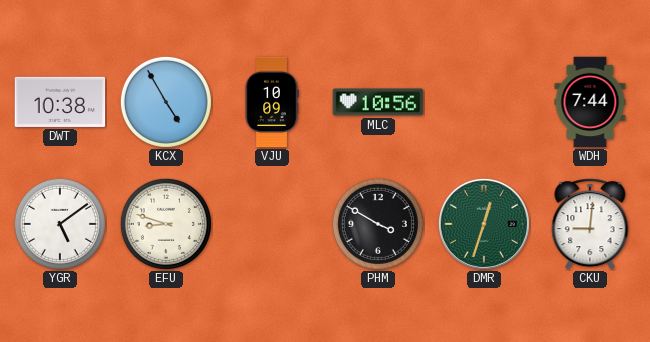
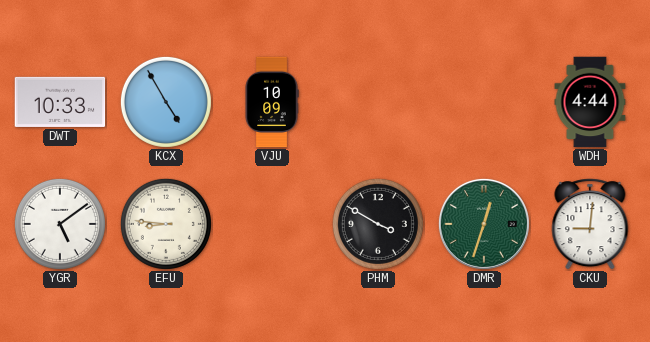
DWT: 10:38 -> 10:33 (60, 102)
MLC: 10:56 -> none (378, 102)
WDH: 7:44 -> 4:44 (590, 102)
EFU: 8:48 -> 8:46 (166, 224)
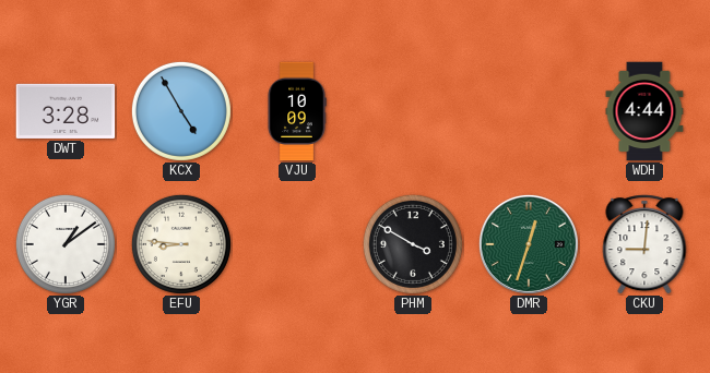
DWT: 10:33 -> 3:28 (66, 111)
YGR: 5:09 -> 1:09 (66, 244)
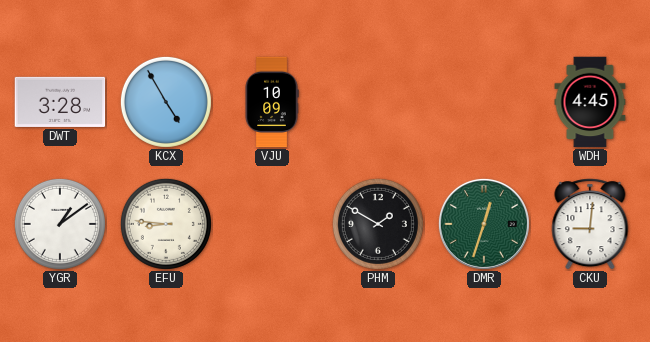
WDH: 4:44 -> 4:45 (590, 102)
PHM: 3:50 -> 1:50 (378, 224)
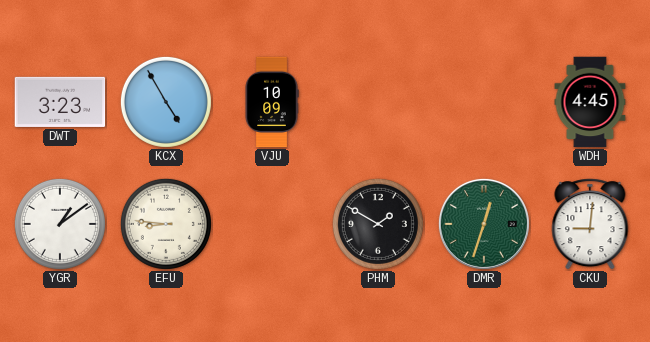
DWT: 3:28 -> 3:23 (60, 102)
